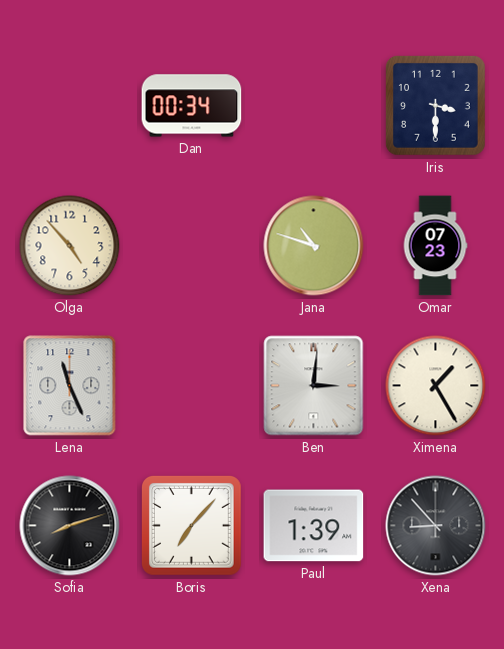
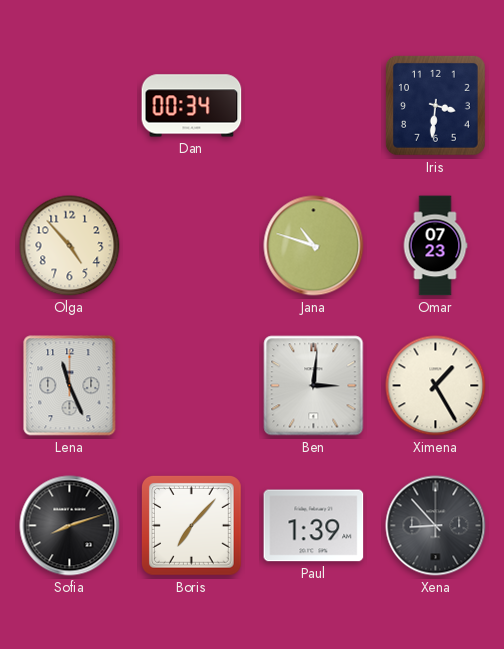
Iris: 3:30 -> 3:31 (436, 106)
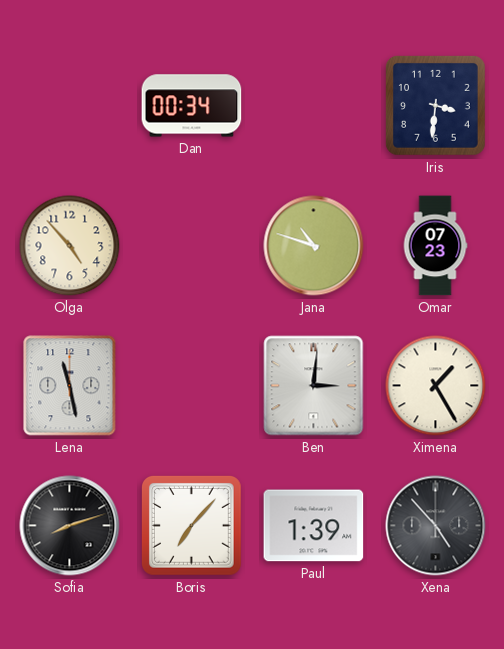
Lena: 11:26 -> 11:28 (70, 386)
Xena: 8:53 -> 4:53 (436, 526)
